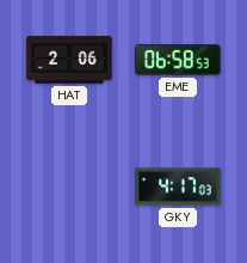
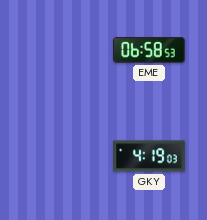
HAT: 2:06 -> none (69, 60)
GKY: 4:17 -> 4:19 (149, 156)
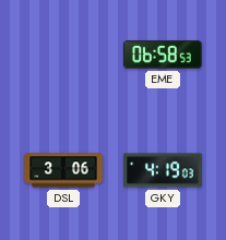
DSL: none -> 3:06 (63, 170)
